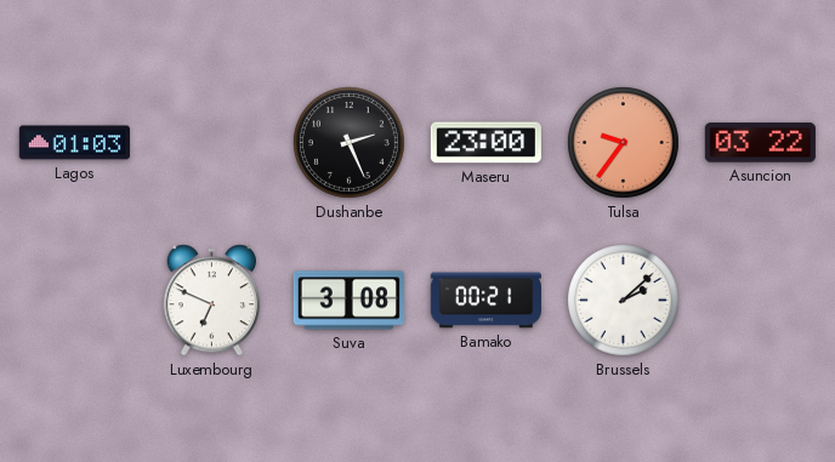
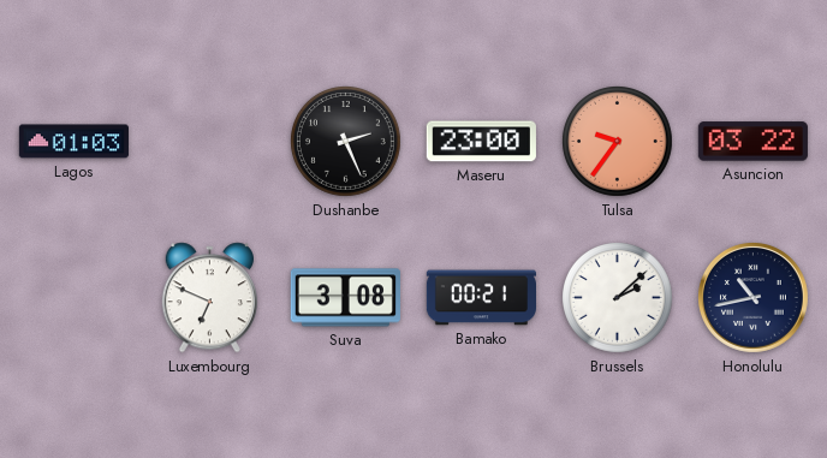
Honolulu: none -> 10:43 (752, 297)
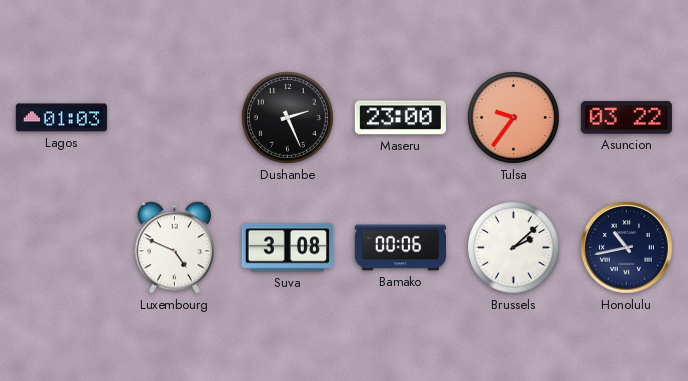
Luxembourg: 6:49 -> 4:49 (174, 248)
Bamako: 00:21 -> 00:06 (400, 248)
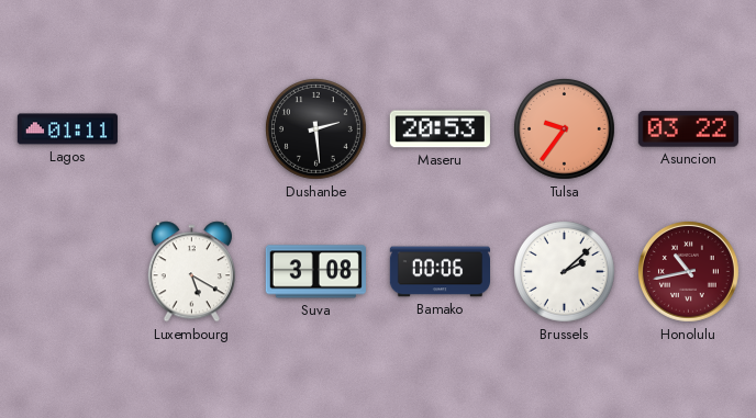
Lagos: 01:03 -> 01:11 (67, 129)
Dushanbe: 2:26 -> 2:29 (316, 129)
Maseru: 23:00 -> 20:53 (440, 129)
Luxembourg: 4:49 -> 5:20 (191, 272)
Honolulu dial: navy -> burgundy (688, 271)
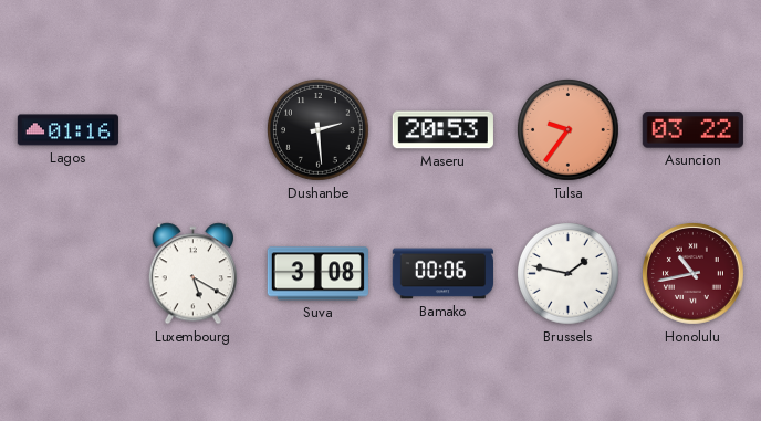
Lagos: 01:11 -> 01:16 (67, 130)
Brussels: 2:08 -> 1:47 (569, 274)
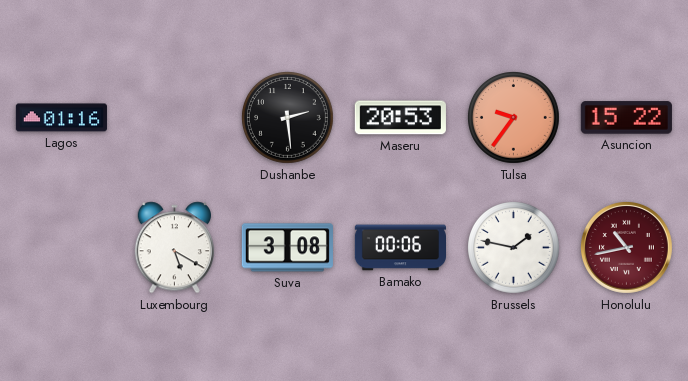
Asuncion: 03:22 -> 15:22 (626, 118)
